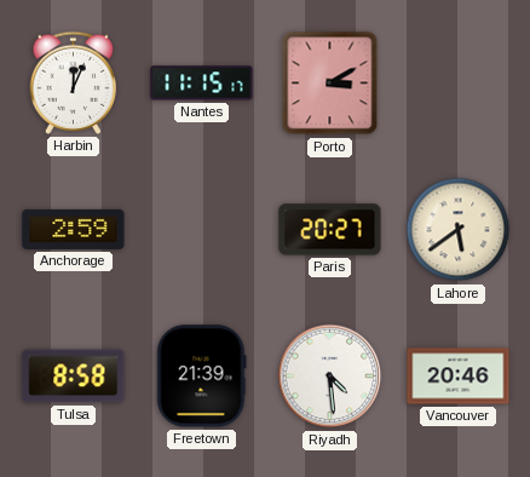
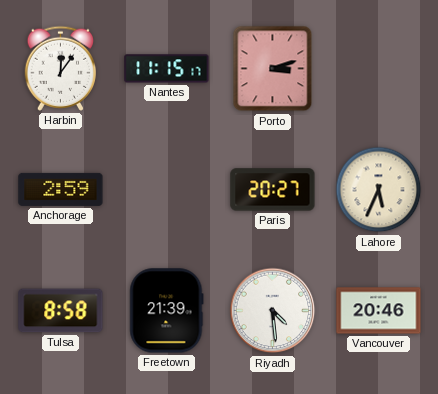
Harbin: 12:04 -> 12:06 (60, 68)
Porto: 3:10 -> 3:12 (273, 69)
Lahore: 5:39 -> 5:34 (379, 190)
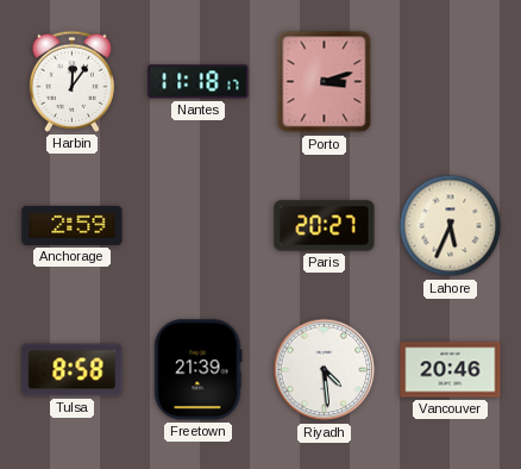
Nantes: 11:15 -> 11:18 (199, 82)
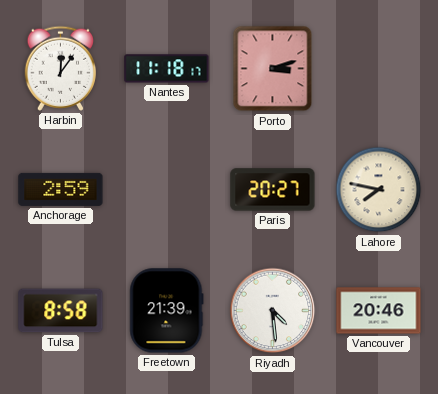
Lahore: 5:34 -> 7:47 (379, 190)
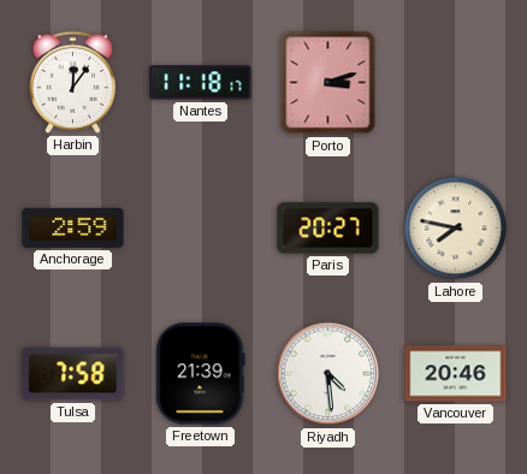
Tulsa: 8:58 -> 7:58 (73, 374)
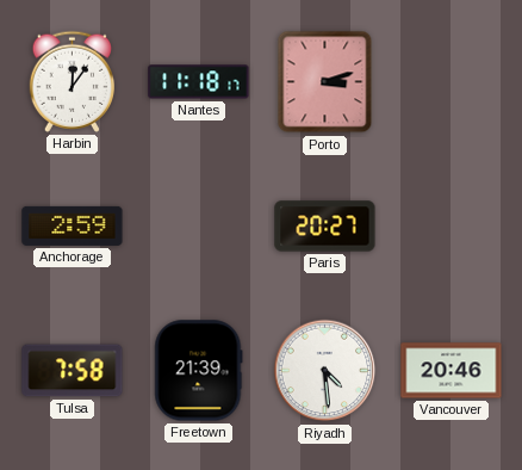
Lahore: 7:47 -> none (456, 229)
